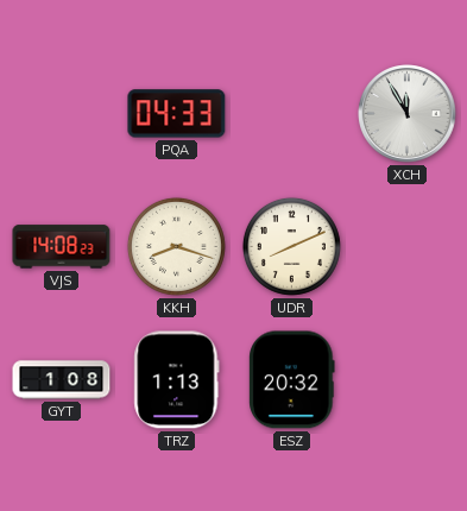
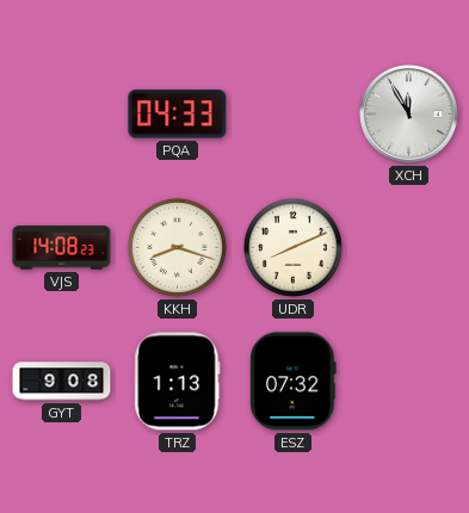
GYT: 1:08 -> 9:08 (62, 382)
ESZ: 20:32 -> 07:32 (294, 382)
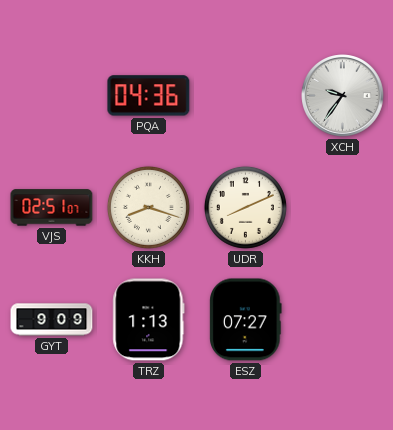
PQA: 04:33 -> 04:36 (149, 96)
XCH: 11:55 -> 9:36 (343, 96)
VJS: 14:08 -> 02:51 (52, 208)
GYT: 9:08 -> 9:09 (52, 320)
ESZ: 07:32 -> 07:27 (246, 320)
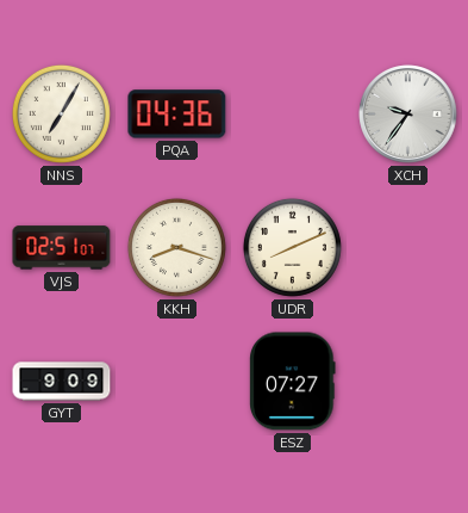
NNS: none -> 7:05 (61, 113)
TRZ: 1:13 -> none (149, 320)
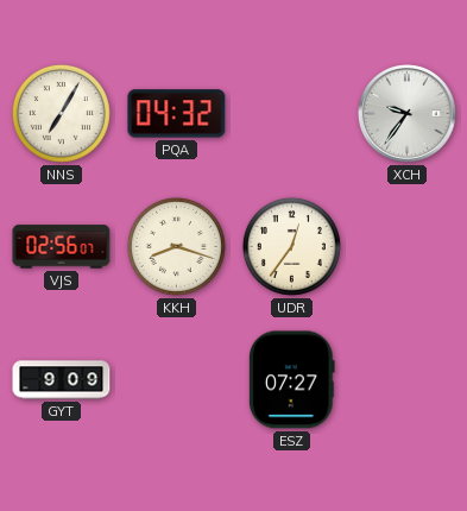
PQA: 04:36 -> 04:32 (177, 114)
VJS: 02:51 -> 02:56 (62, 247)
UDR: 8:11 -> 12:36 (291, 246)
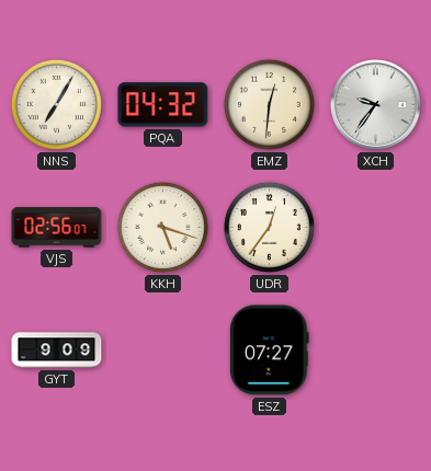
EMZ: none -> 12:31 (269, 104)
KKH: 8:18 -> 5:18 (162, 227)
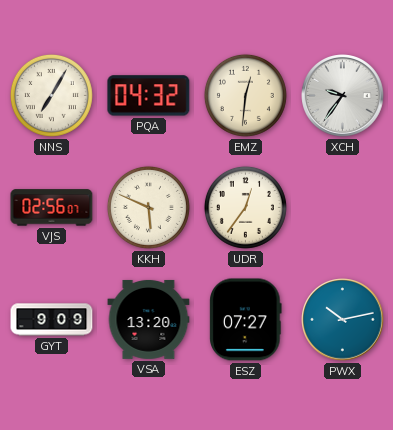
KKH: 5:18 -> 5:49 (148, 207)
VSA: none -> 13:20 (149, 319)
PWX: none -> 10:13 (343, 320)
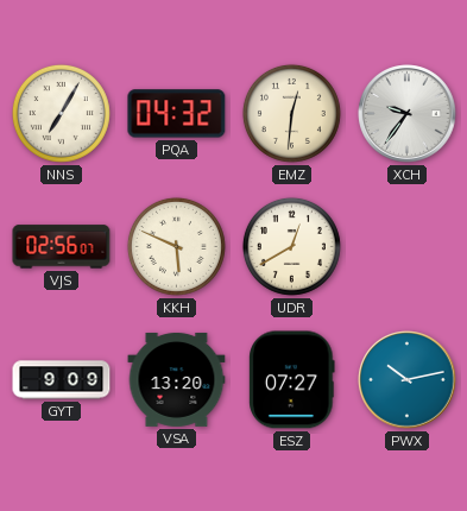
UDR: 12:36 -> 12:40 (291, 246)
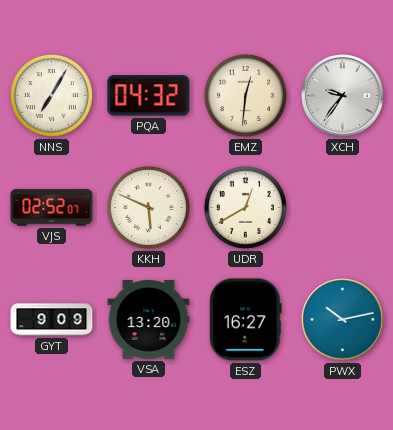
VJS: 02:56 -> 02:52 (52, 208)
ESZ: 07:27 -> 16:27 (246, 320)
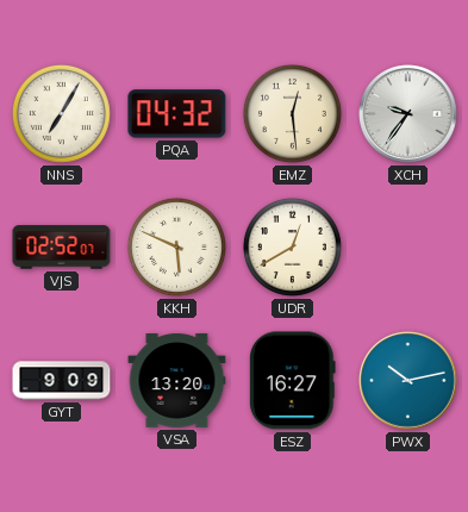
EMZ: 12:31 -> 12:29 (292, 113)
